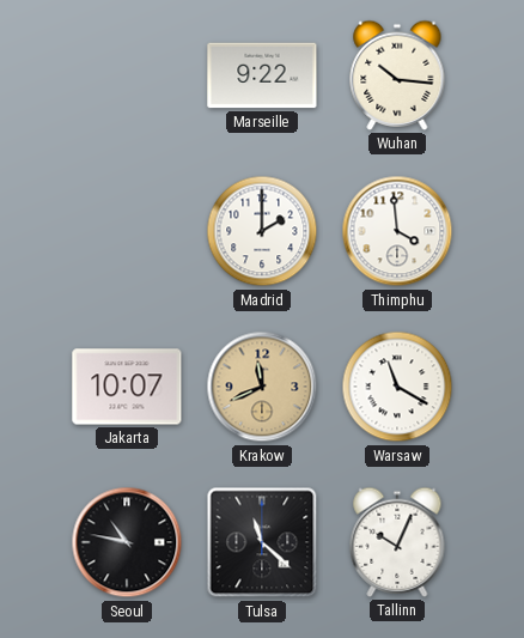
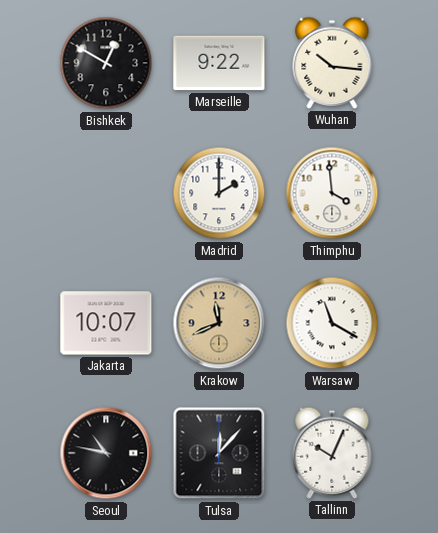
Bishkek: none -> 12:50 (106, 63)
Tulsa: 11:22 -> 12:07 (219, 453)
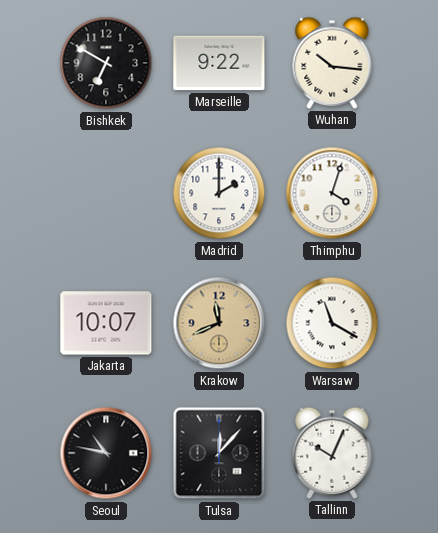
Bishkek: 12:50 -> 6:50 (106, 63)
Thimphu: 3:59 -> 4:03 (332, 193)
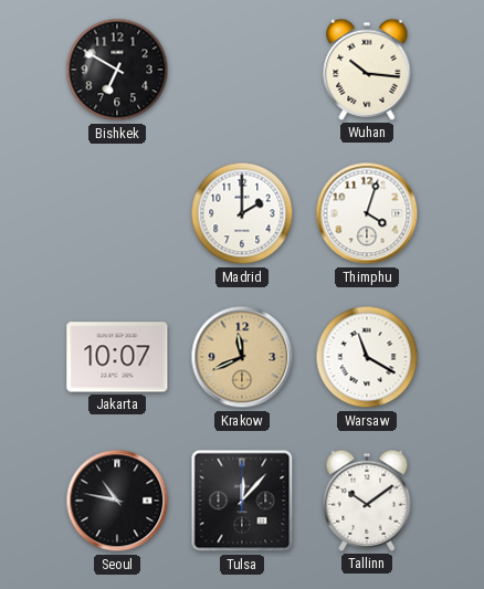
Marseille: 9:22 -> none (219, 63)
Tallinn: 10:04 -> 10:09 (367, 501)
